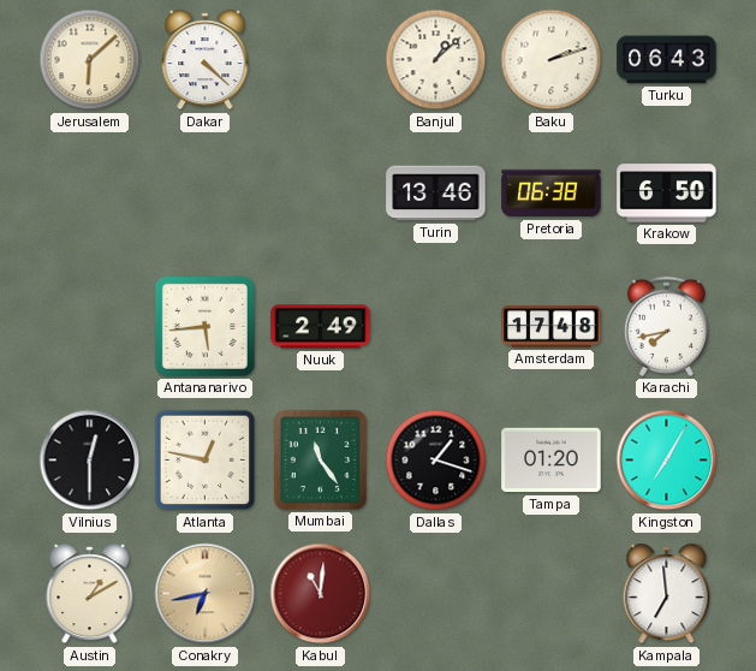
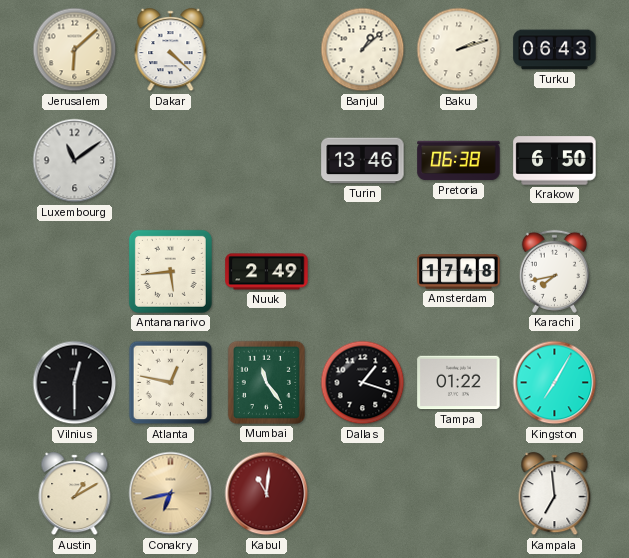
Luxembourg: none -> 11:09 (75, 161)
Tampa: 01:20 -> 01:22 (459, 383)
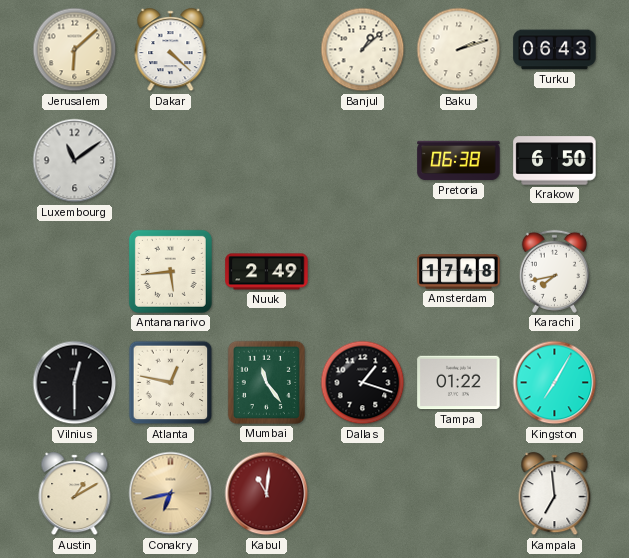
Turin: 13:46 -> none (363, 161)
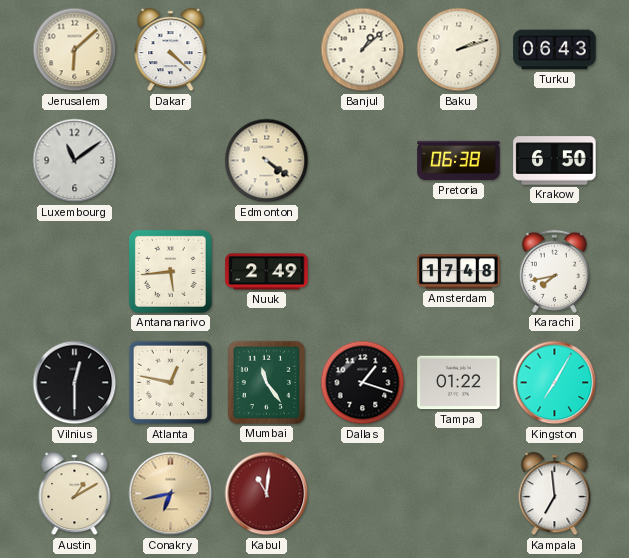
Edmonton: none -> 4:21 (267, 161)
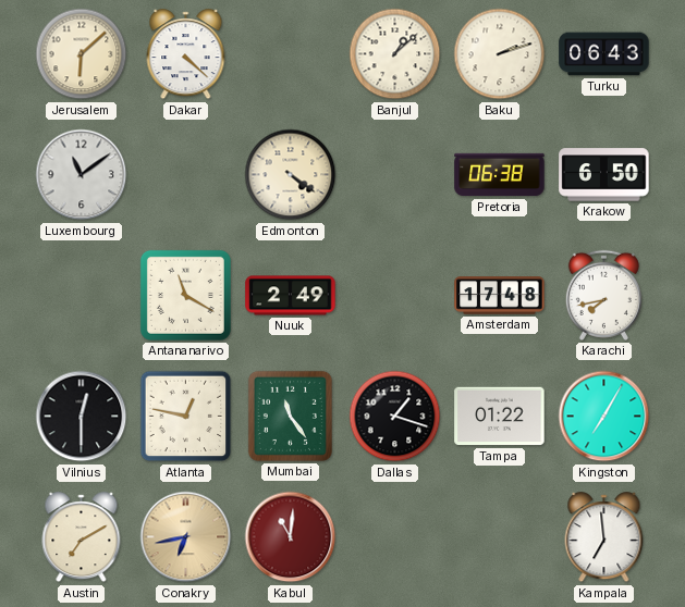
Antananarivo: 5:44 -> 11:20 (185, 295)
Austin: 1:10 -> 7:10 (82, 537)
